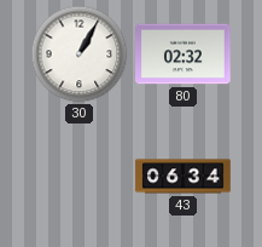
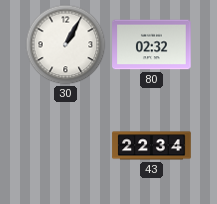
43: 06:34 -> 22:34 (152, 146)
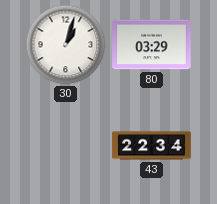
30: 1:05 -> 1:03 (66, 45)
80: 02:32 -> 03:29 (152, 45)
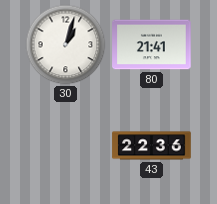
80: 03:29 -> 21:41 (152, 45)
43: 22:34 -> 22:36 (152, 146)
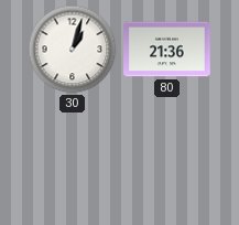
80: 21:41 -> 21:36 (167, 50)
43: 22:36 -> none (152, 146)
